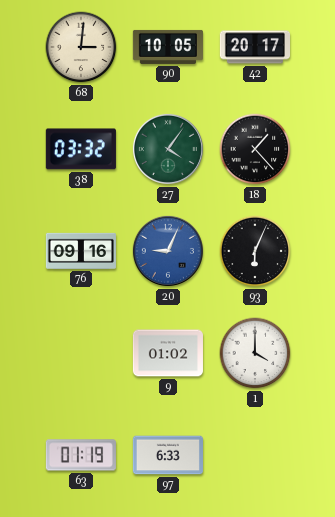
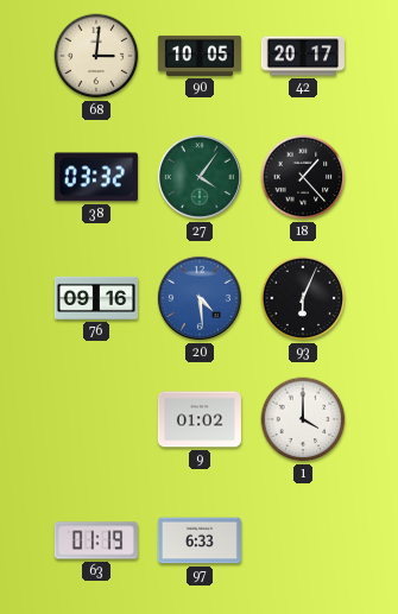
20: 9:04 -> 4:29 (200, 298)
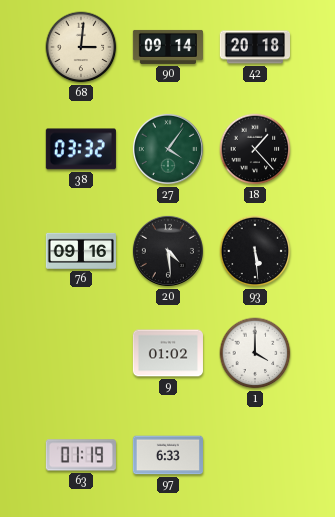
90: 10:05 -> 09:14 (167, 47)
42: 20:17 -> 20:18 (254, 47)
20 dial: blue -> black (168, 251)
93: 6:04 -> 5:29 (255, 251)
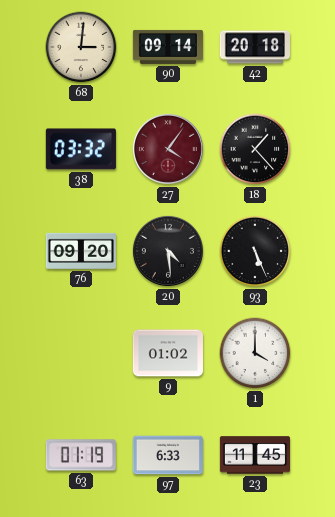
27 dial: green -> burgundy (168, 149)
76: 09:16 -> 09:20 (81, 251)
93: 5:29 -> 5:26 (255, 251)
23: none -> 11:45 (254, 455)
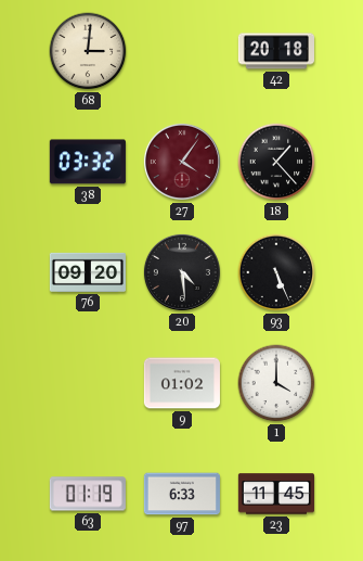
90: 09:14 -> none (167, 47)
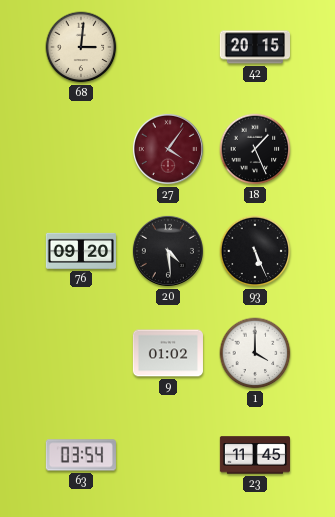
42: 20:18 -> 20:15 (254, 47)
38: 03:32 -> none (88, 162)
18: 1:23 -> 1:26 (255, 149)
63: 01:19 -> 03:54 (81, 455)
97: 6:33 -> none (182, 494)
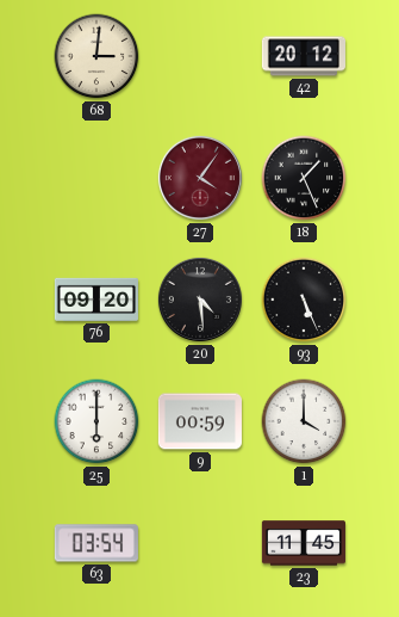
42: 20:15 -> 20:12 (303, 56)
25: none -> 6:00 (96, 421)
9: 01:02 -> 00:59 (199, 421)
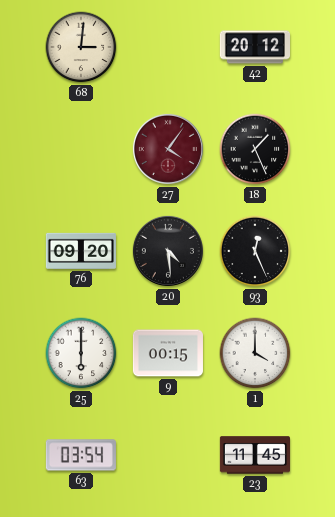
93: 5:26 -> 12:26 (255, 251)
9: 00:59 -> 00:15 (167, 353)
